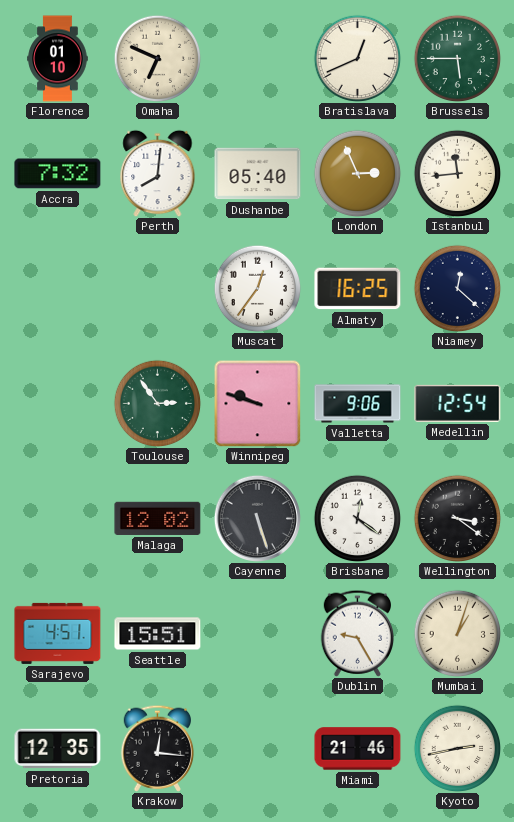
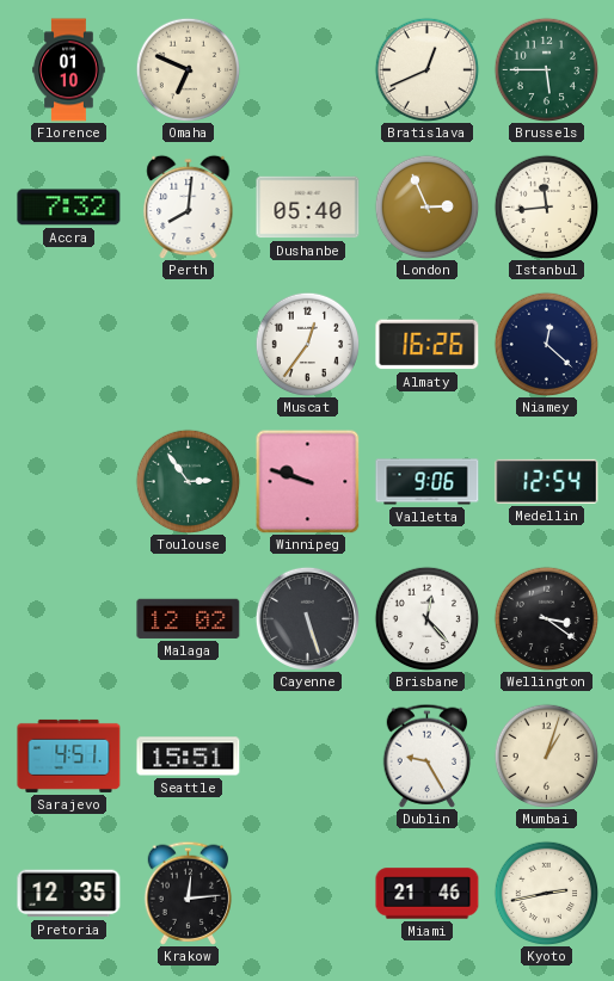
Almaty: 16:25 -> 16:26 (428, 345)
Brisbane: 12:21 -> 12:23 (426, 618)
Krakow: 12:16 -> 12:14 (189, 893)
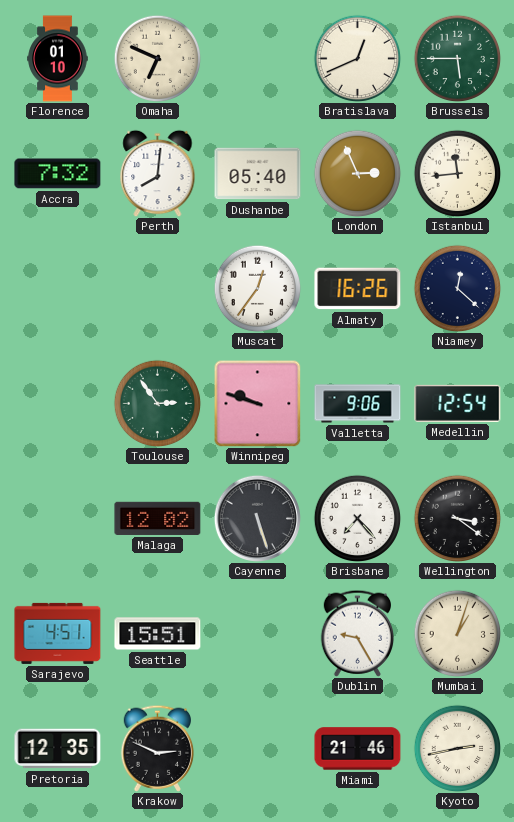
Brisbane: 12:23 -> 7:23 (357, 518)
Krakow: 12:14 -> 2:49 (158, 748)
